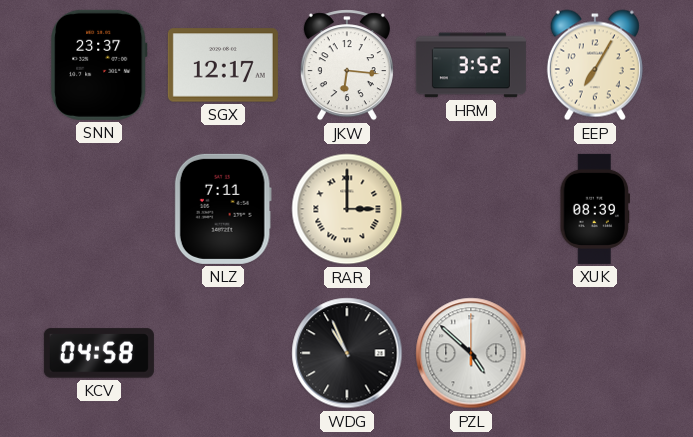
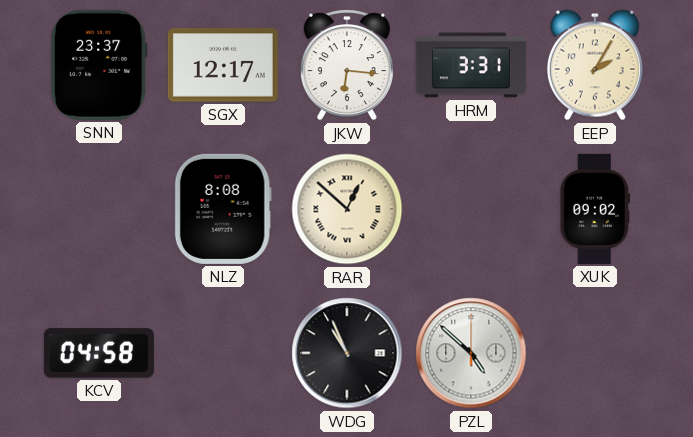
HRM: 3:52 -> 3:31 (471, 65)
EEP: 7:05 -> 2:05 (595, 65)
NLZ: 7:11 -> 8:08 (223, 209)
RAR: 3:00 -> 12:52 (347, 209)
XUK: 08:39 -> 09:02 (595, 209)
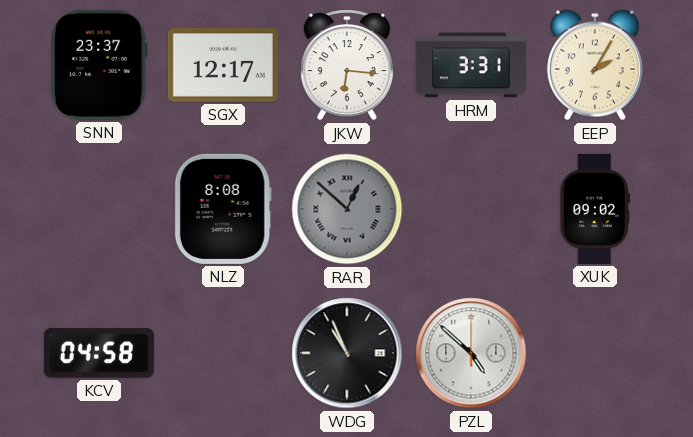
RAR dial: cream -> grey (347, 209)
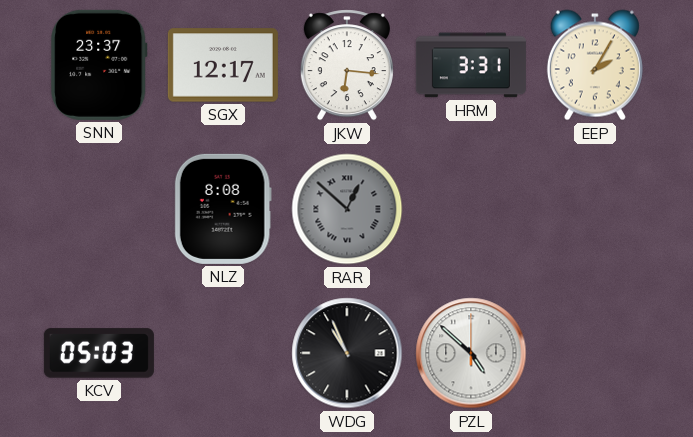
XUK: 09:02 -> none (595, 209)
KCV: 04:58 -> 05:03 (99, 353)
